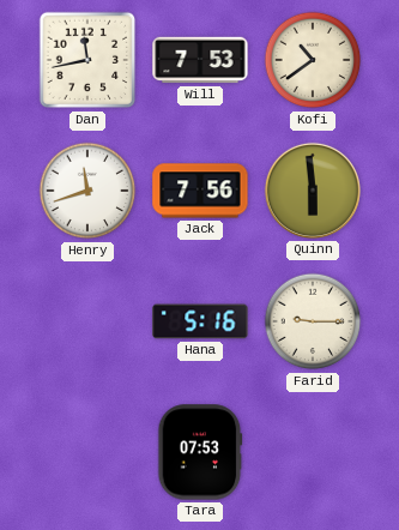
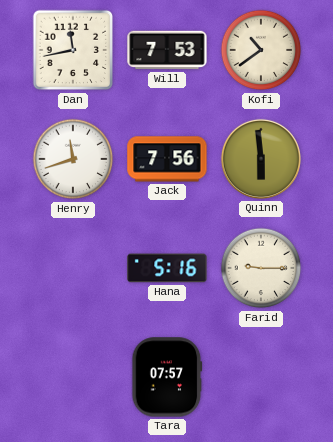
Tara: 07:53 -> 07:57 (167, 377)
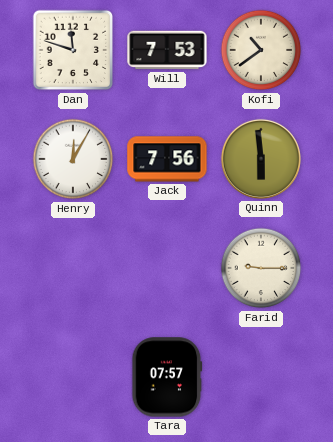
Dan: 11:43 -> 11:48 (73, 50)
Henry: 11:42 -> 12:05 (73, 159)
Hana: 5:16 -> none (167, 268)
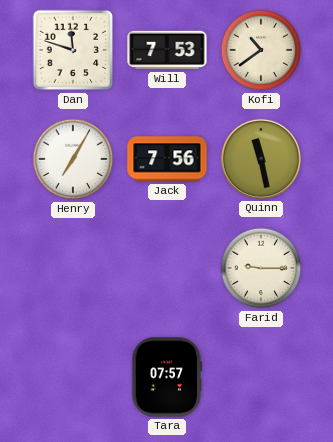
Henry: 12:05 -> 7:05 (73, 159)
Quinn: 5:59 -> 11:28 (261, 159)
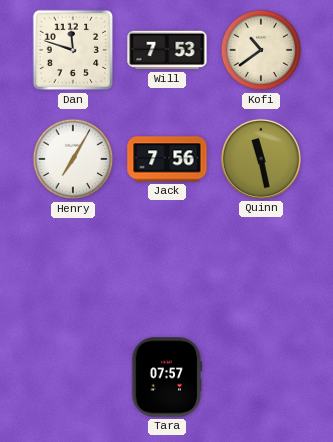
Farid: 9:15 -> none (261, 268)
